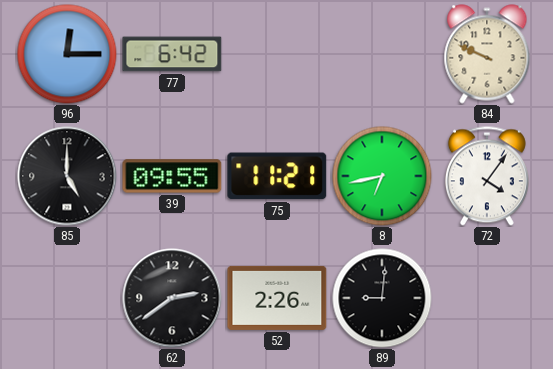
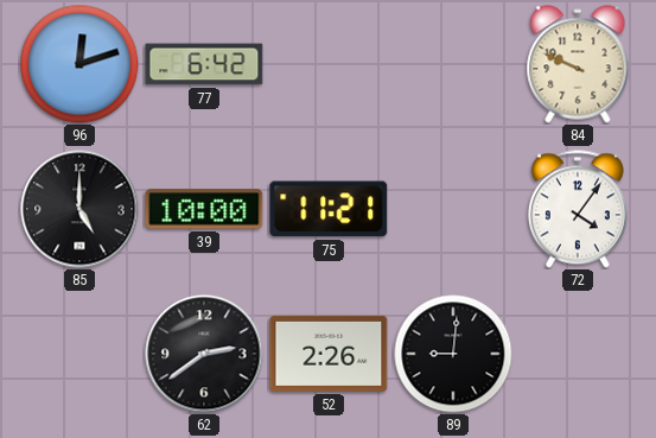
96: 12:15 -> 12:12 (79, 64)
39: 09:55 -> 10:00 (204, 209)
8: 6:43 -> none (382, 176)
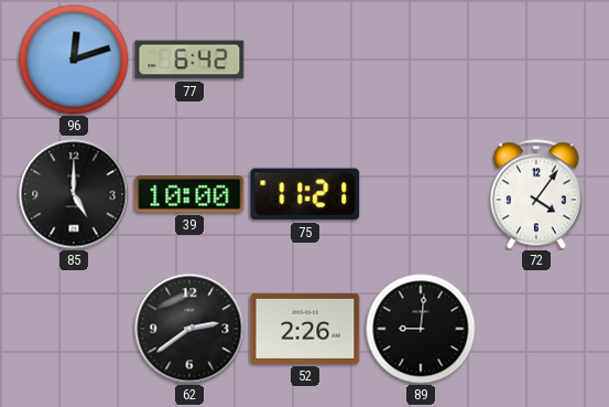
84: 9:49 -> none (578, 64)
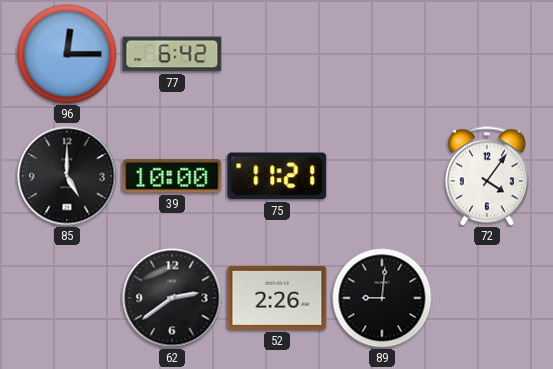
96: 12:12 -> 12:15 (67, 54)
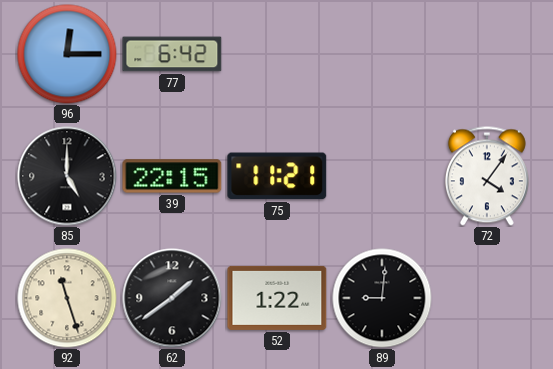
39: 10:00 -> 22:15 (172, 176)
92: none -> 11:27 (67, 298)
62: 2:39 -> 1:39 (172, 298)
52: 2:26 -> 1:22 (277, 298)
